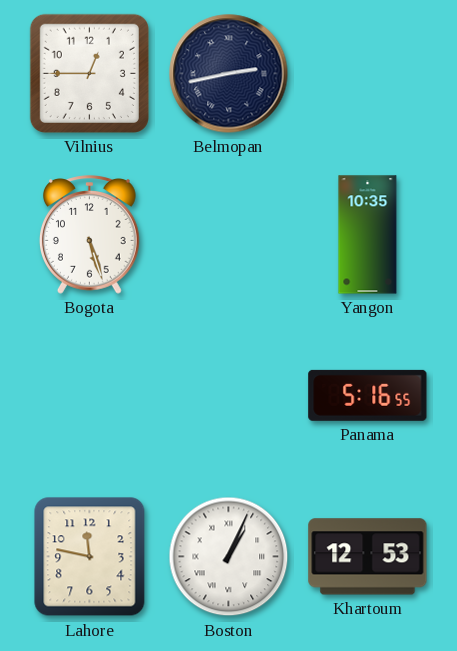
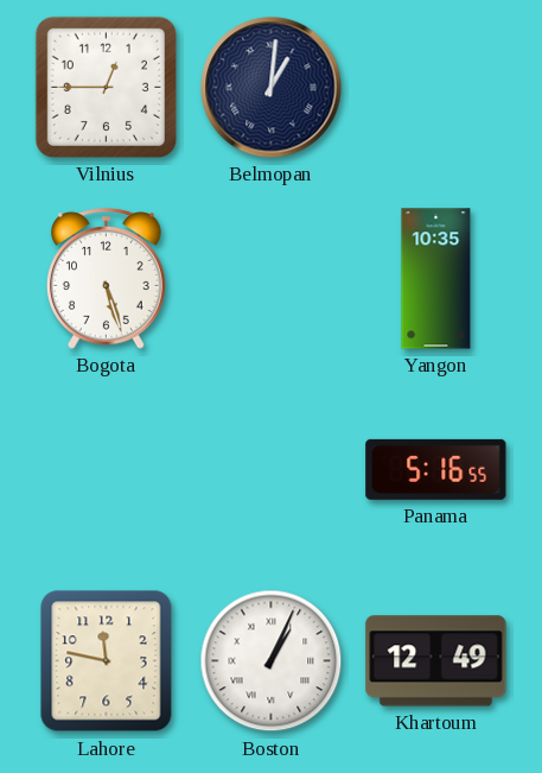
Belmopan: 2:43 -> 1:01 (272, 88)
Khartoum: 12:53 -> 12:49 (436, 661)
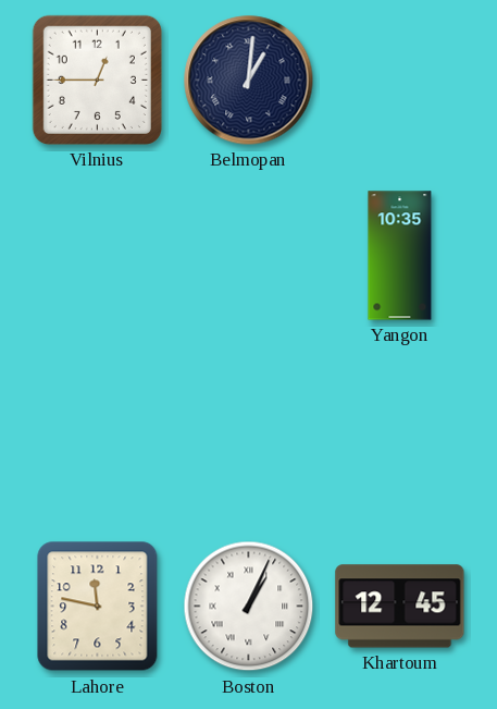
Bogota: 5:27 -> none (107, 279)
Panama: 5:16 -> none (436, 469)
Khartoum: 12:49 -> 12:45 (400, 607)
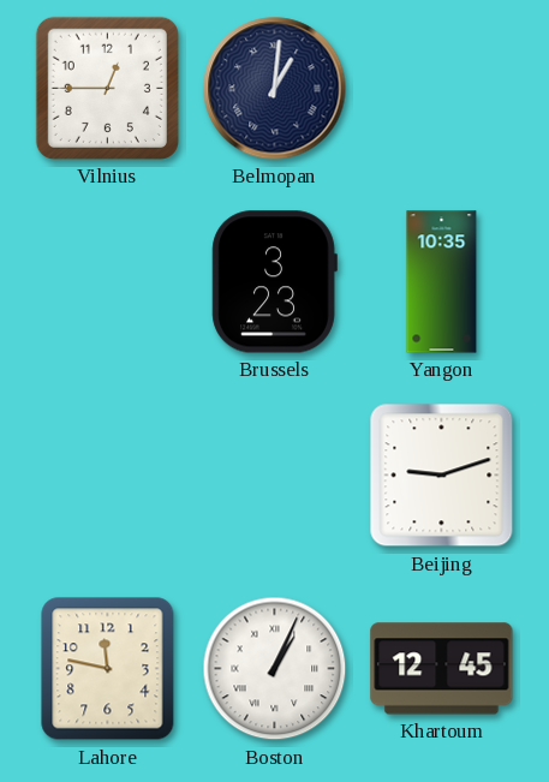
Brussels: none -> 3:23 (274, 282)
Beijing: none -> 9:12 (442, 476)
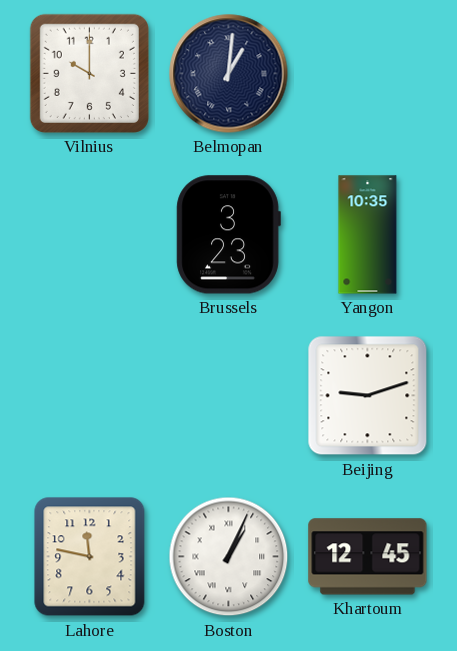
Vilnius: 12:45 -> 10:00 (89, 73)
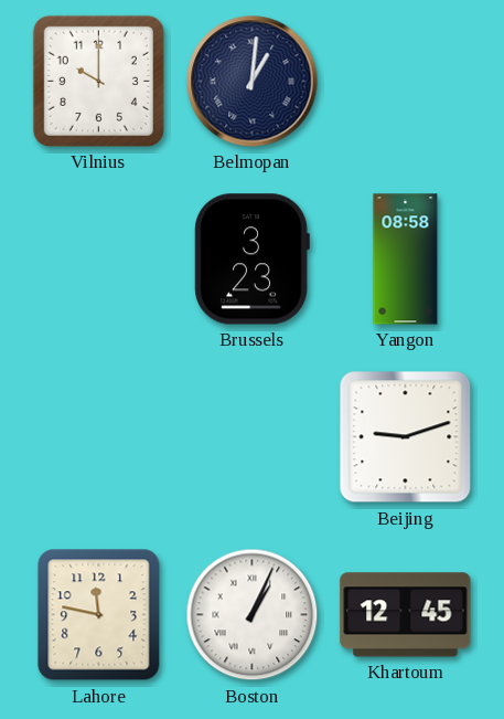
Yangon: 10:35 -> 08:58 (406, 260)
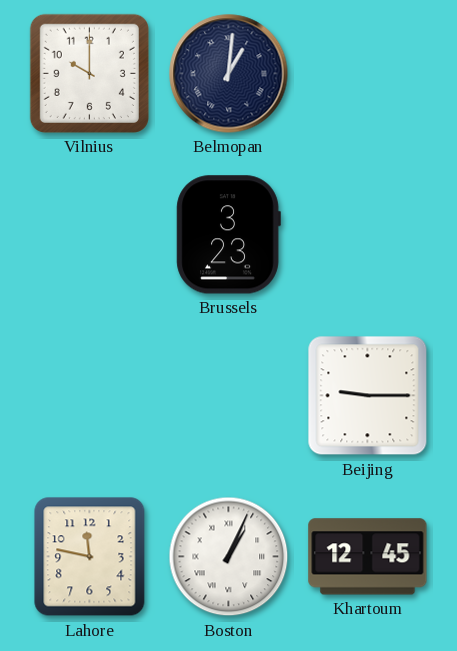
Yangon: 08:58 -> none (406, 260)
Beijing: 9:12 -> 9:15 (368, 396)
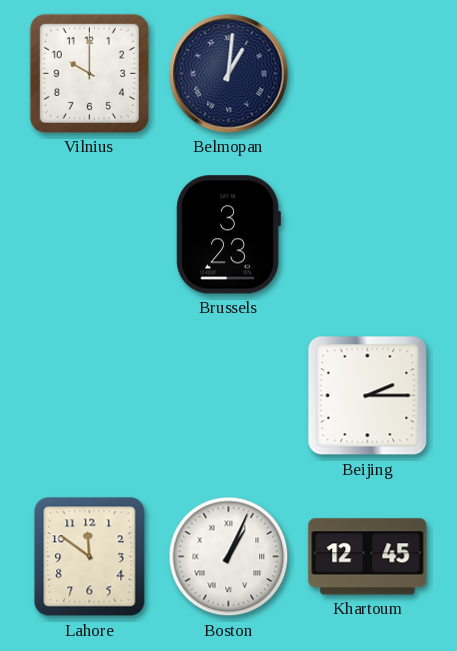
Beijing: 9:15 -> 2:15 (368, 396)
Lahore: 11:47 -> 11:51 (90, 557)
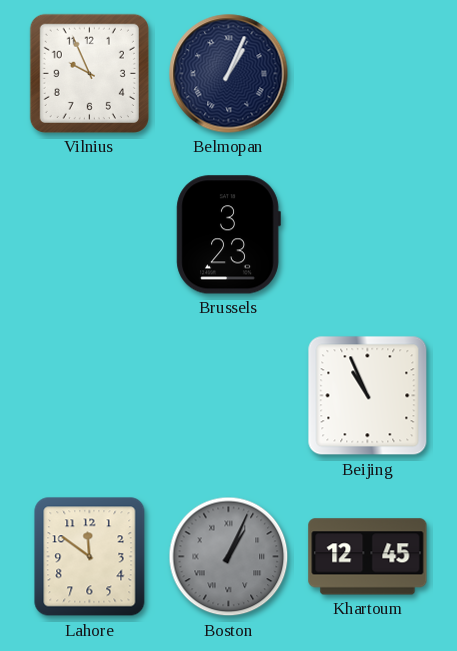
Vilnius: 10:00 -> 9:56 (89, 73)
Belmopan: 1:01 -> 1:04 (229, 74)
Beijing: 2:15 -> 10:56 (368, 396)
Boston dial: white -> grey (229, 557)
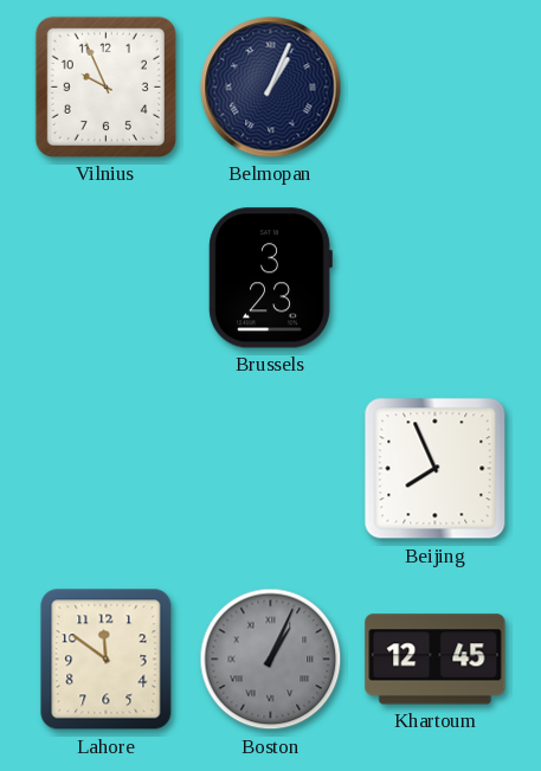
Beijing: 10:56 -> 7:56 (436, 469)
